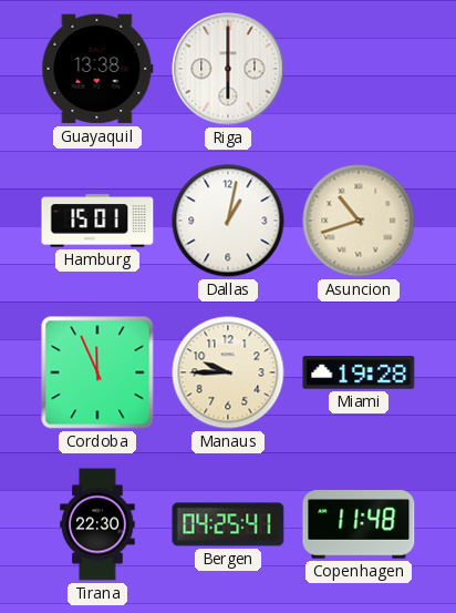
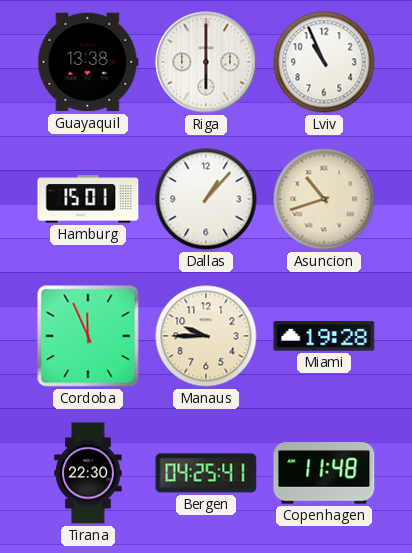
Lviv: none -> 10:56 (324, 62)
Dallas: 1:02 -> 1:07 (206, 199)
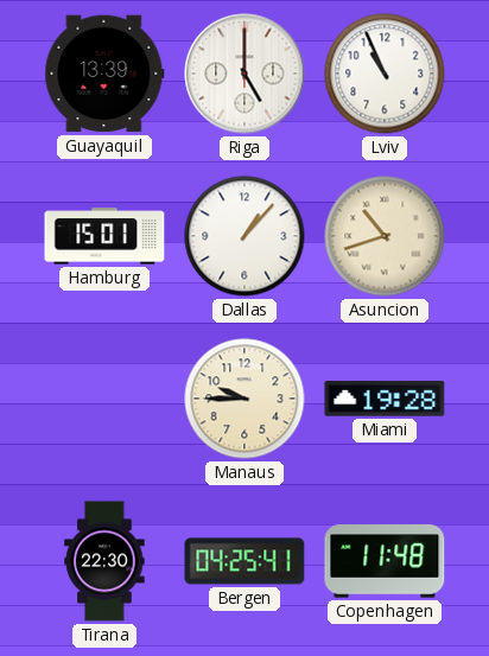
Guayaquil: 13:38 -> 13:39 (104, 74)
Riga: 6:00 -> 5:00 (244, 74)
Cordoba: 11:56 -> none (88, 336)
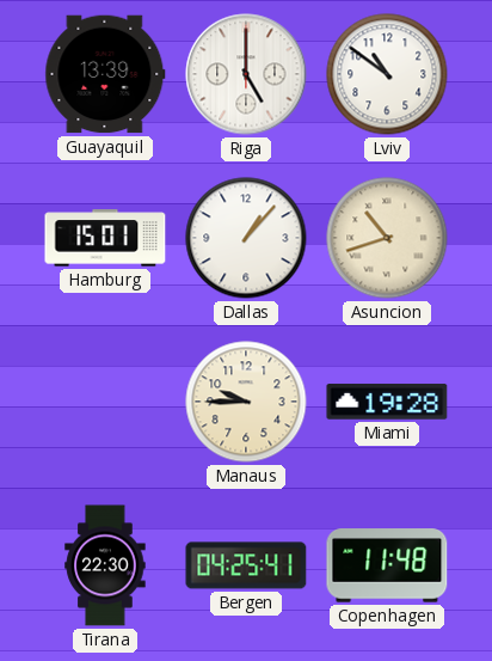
Lviv: 10:56 -> 10:51 (387, 74)
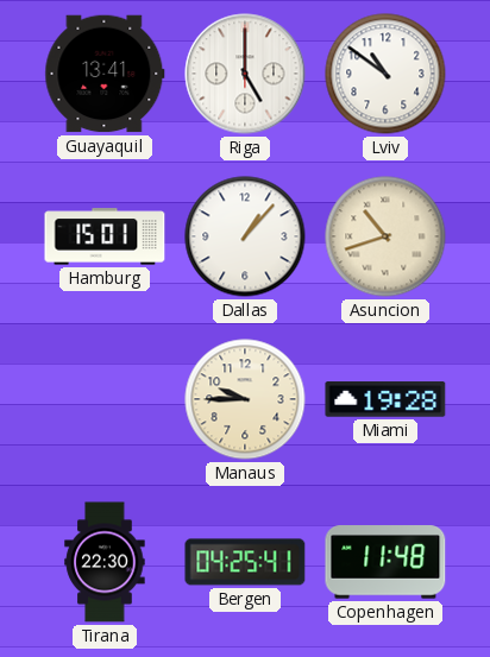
Guayaquil: 13:39 -> 13:41 (105, 74)
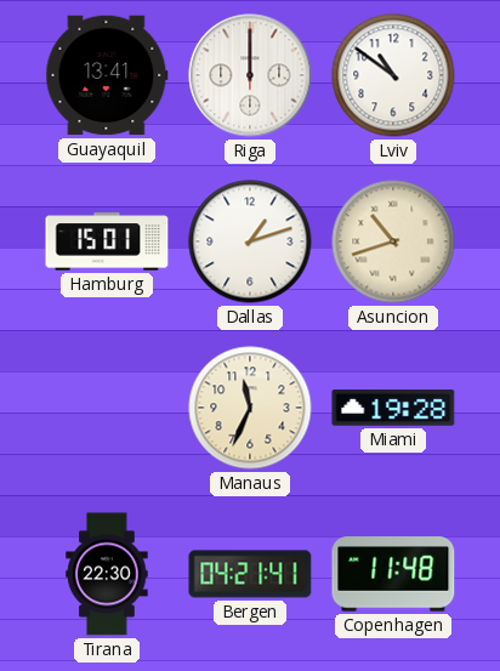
Riga: 5:00 -> 12:00 (250, 75)
Dallas: 1:07 -> 1:12 (250, 241)
Manaus: 9:45 -> 11:34 (250, 408)
Bergen: 04:25 -> 04:21 (250, 574)
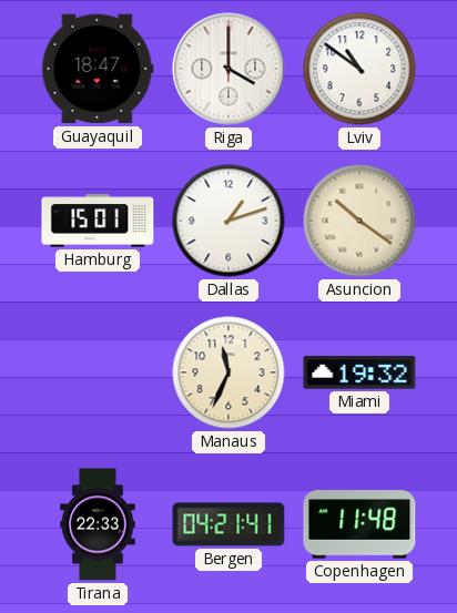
Guayaquil: 13:41 -> 18:47 (98, 69)
Riga: 12:00 -> 4:00 (228, 69)
Asuncion: 10:42 -> 10:21 (359, 221)
Miami: 19:28 -> 19:32 (359, 372)
Tirana: 22:30 -> 22:33 (98, 524)
